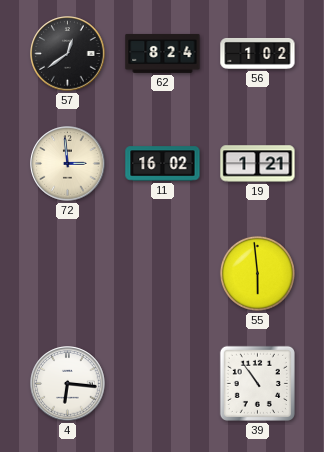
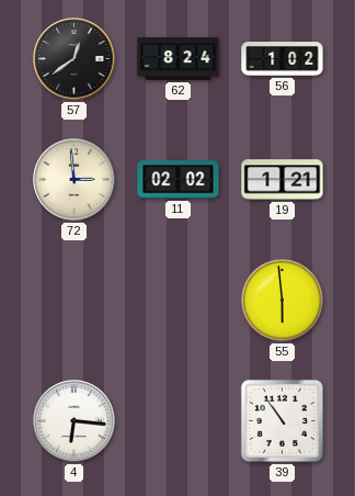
11: 16:02 -> 02:02 (179, 180)
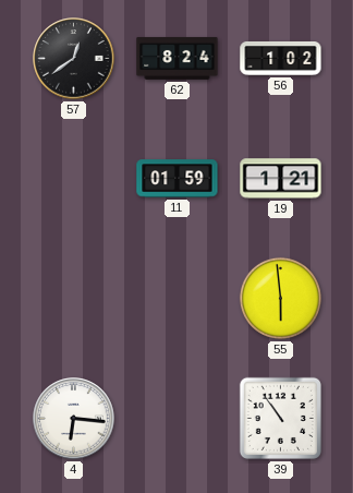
72: 2:59 -> none (75, 180)
11: 02:02 -> 01:59 (178, 179)
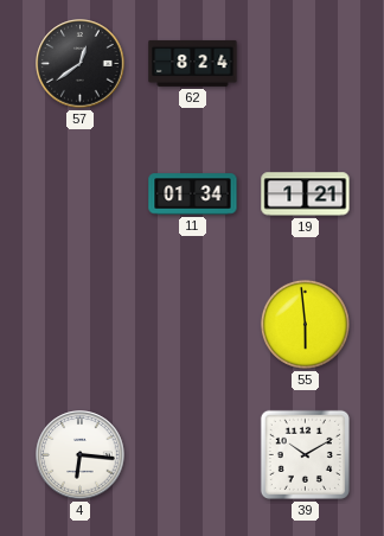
56: 1:02 -> none (281, 58)
11: 01:59 -> 01:34 (193, 194)
39: 10:54 -> 10:10 (305, 454)
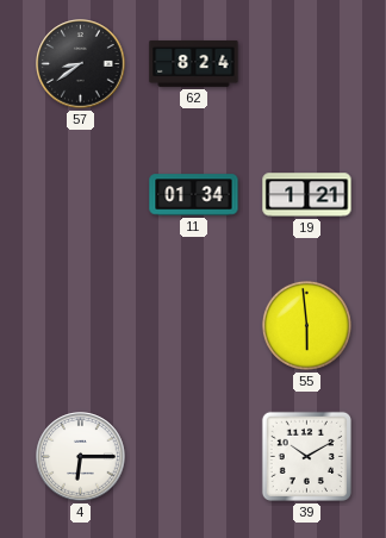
57: 12:39 -> 8:39 (81, 64)
4: 6:16 -> 6:15 (81, 457)
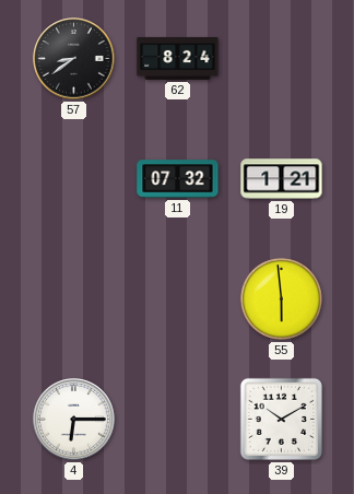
11: 01:34 -> 07:32 (178, 179)
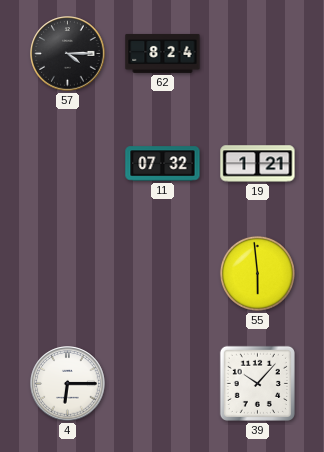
57: 8:39 -> 4:15 (68, 54)
39: 10:10 -> 10:07 (257, 383)
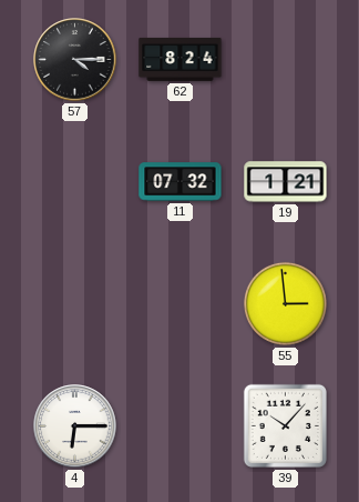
55: 5:59 -> 2:59 (285, 303)
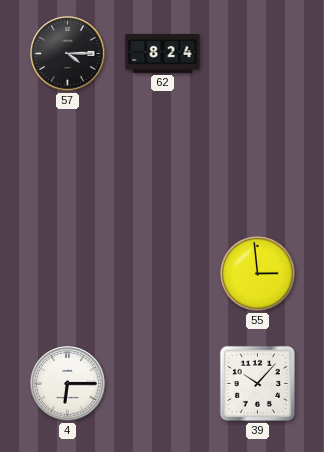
11: 07:32 -> none (181, 182)
19: 1:21 -> none (286, 182)
